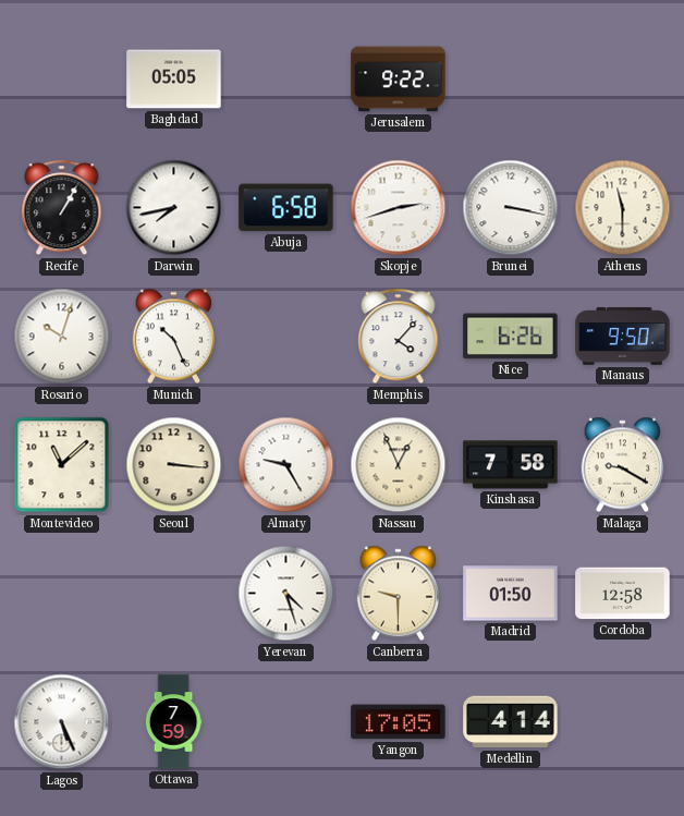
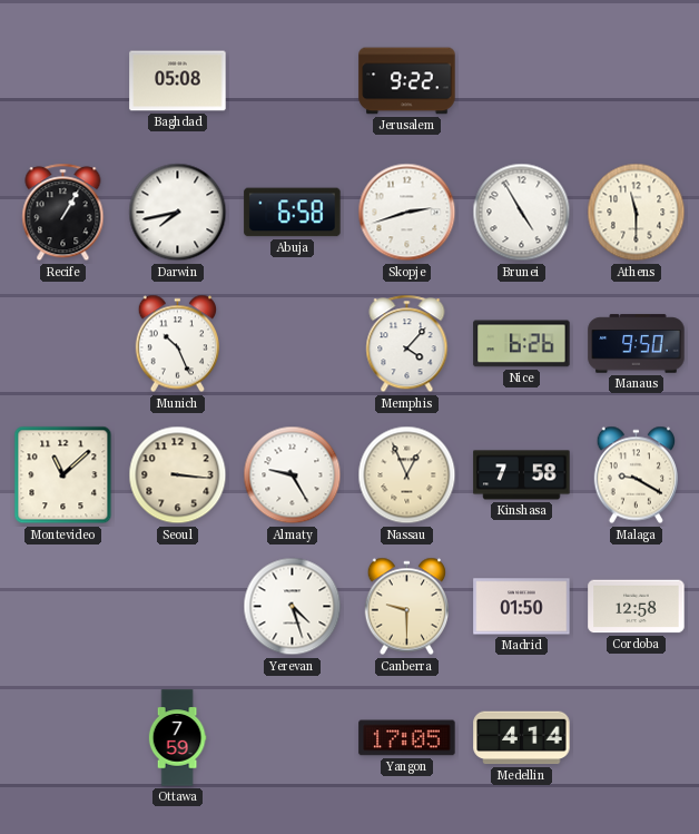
Baghdad: 05:05 -> 05:08 (178, 81)
Brunei: 3:17 -> 4:55 (522, 213)
Rosario: 10:03 -> none (62, 337)
Lagos: 5:26 -> none (62, 722)
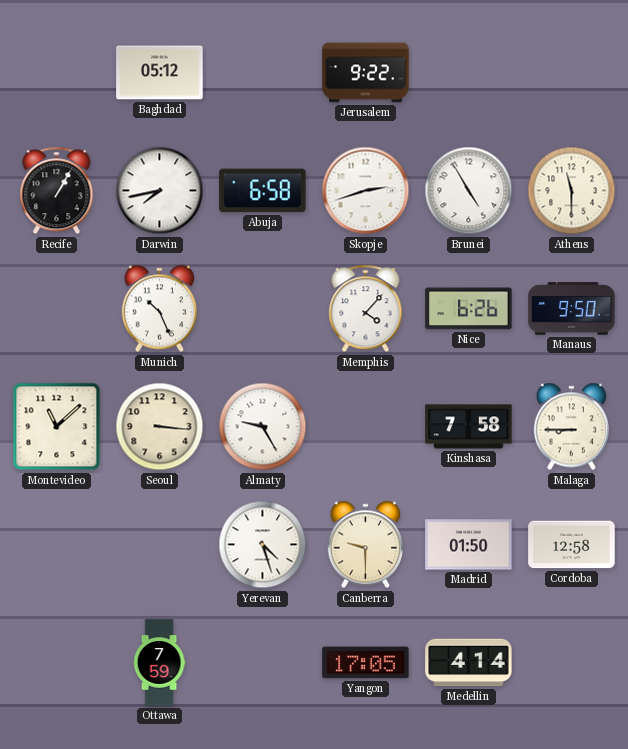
Baghdad: 05:08 -> 05:12 (160, 73)
Nassau: 12:56 -> none (407, 475)
Malaga: 9:20 -> 8:45 (571, 427)
